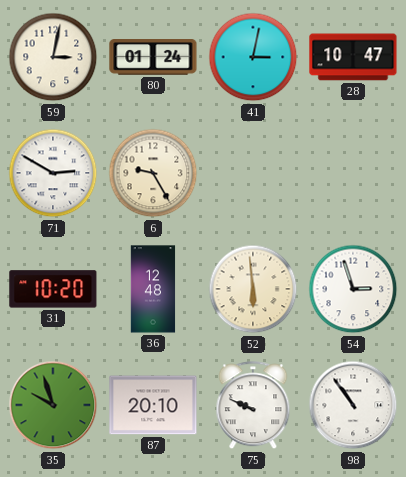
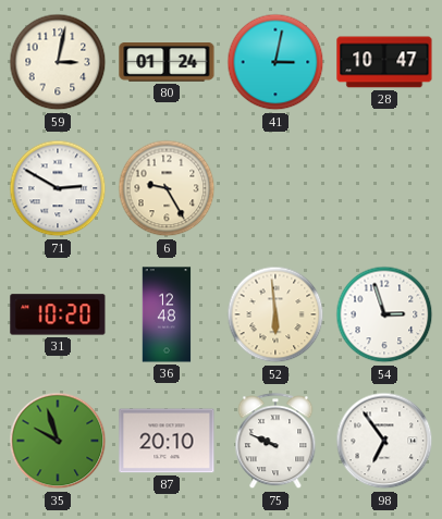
98: 10:54 -> 6:54 (384, 441)
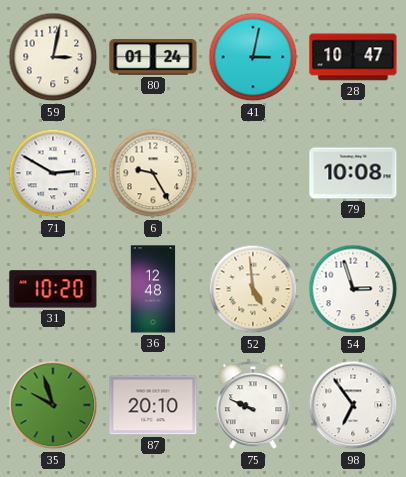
79: none -> 10:08 (353, 173)
52: 5:59 -> 4:59 (253, 289)
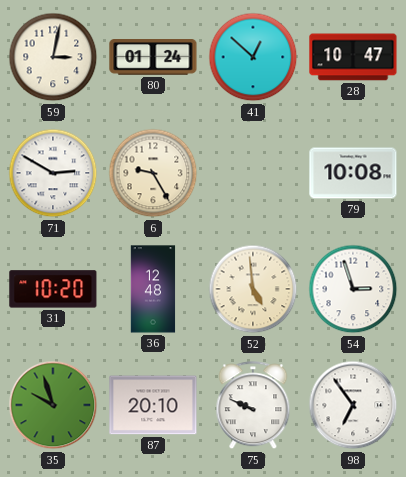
41: 3:02 -> 12:52 (253, 57)
